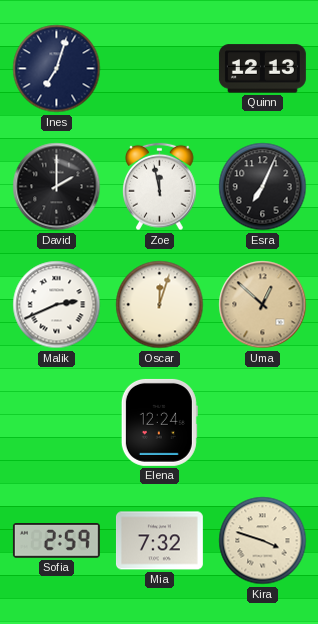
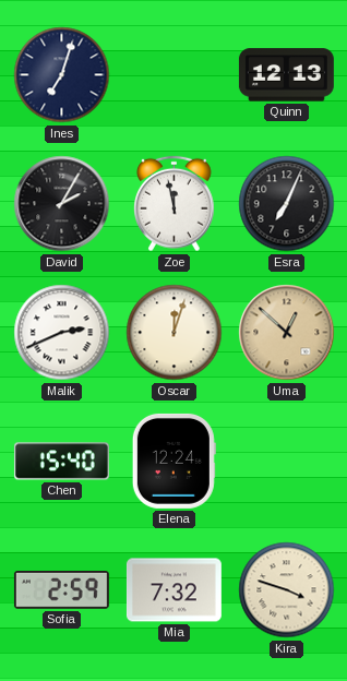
David: 2:00 -> 2:05 (62, 204)
Chen: none -> 15:40 (61, 462)
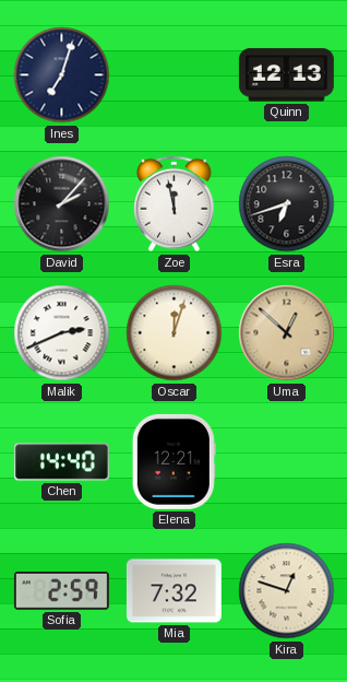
David: 2:05 -> 2:07 (62, 204)
Esra: 7:04 -> 6:42 (287, 204)
Chen: 15:40 -> 14:40 (61, 462)
Elena: 12:24 -> 12:21 (174, 461)
Kira: 3:48 -> 12:48 (287, 591)
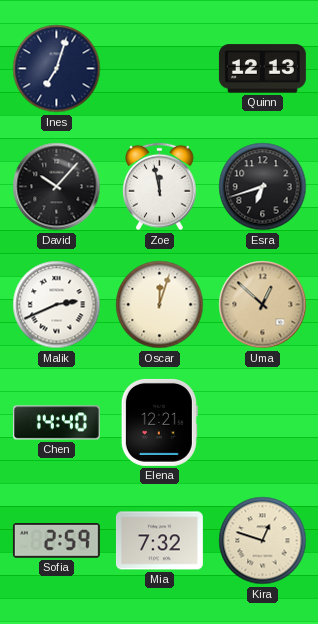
David: 2:07 -> 10:07 (57, 187)
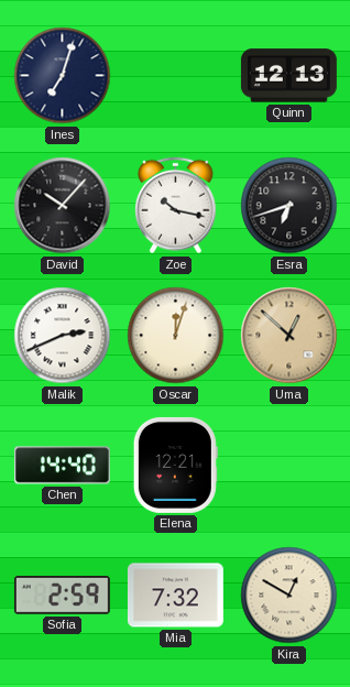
Zoe: 11:58 -> 10:17 (176, 206)
Kira: 12:48 -> 12:50 (289, 596)
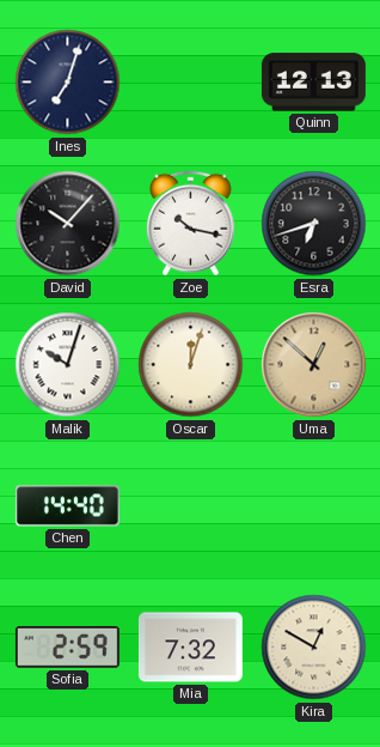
Malik: 2:41 -> 10:03 (68, 365)
Elena: 12:21 -> none (175, 465)
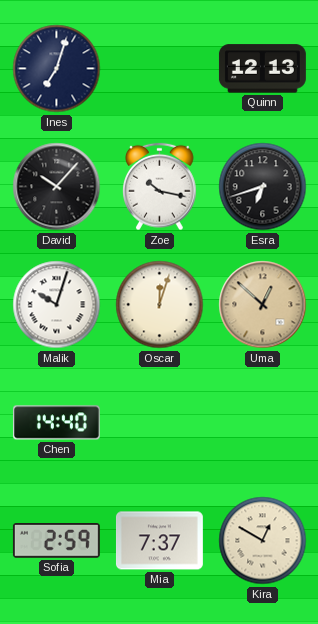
Mia: 7:32 -> 7:37 (159, 541)
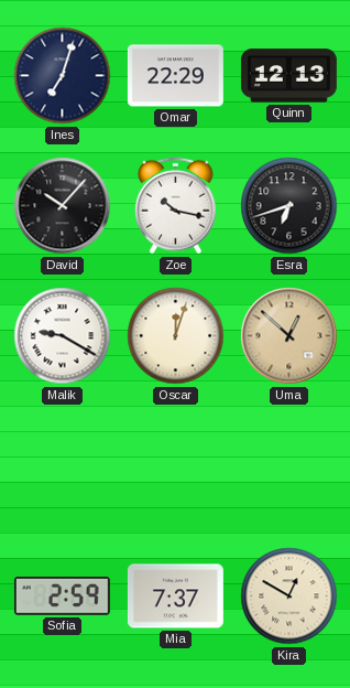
Omar: none -> 22:29 (175, 76)
Malik: 10:03 -> 9:20 (63, 336)
Chen: 14:40 -> none (56, 423)
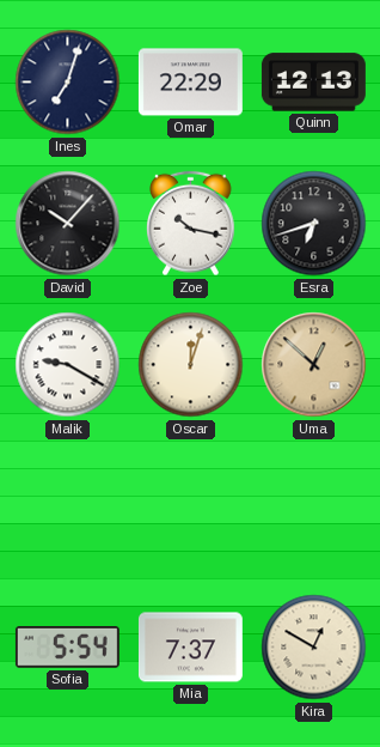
Sofia: 2:59 -> 5:54 (67, 648)
